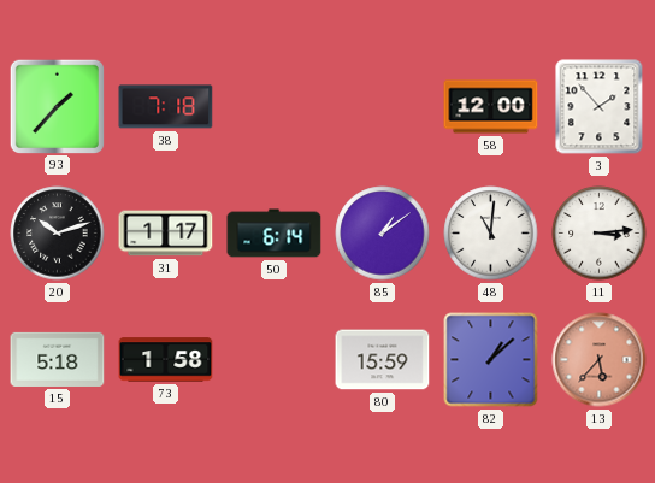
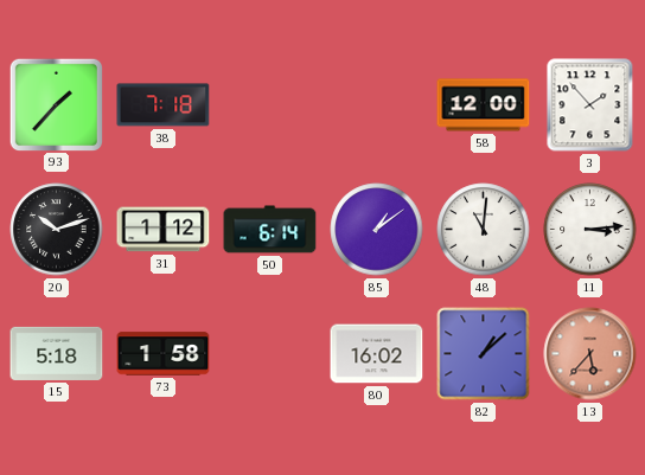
31: 1:17 -> 1:12 (164, 230)
80: 15:59 -> 16:02 (377, 354)
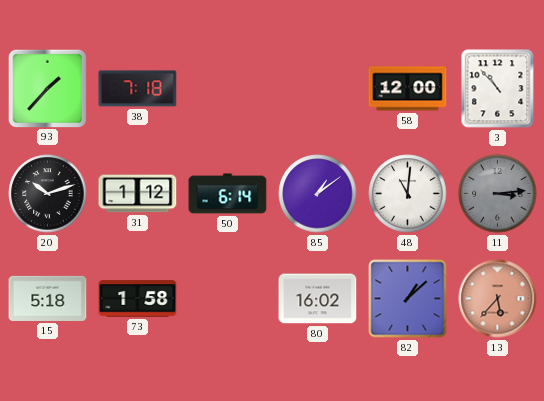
3: 1:53 -> 10:53 (498, 89)
11 dial: white -> grey (498, 194)
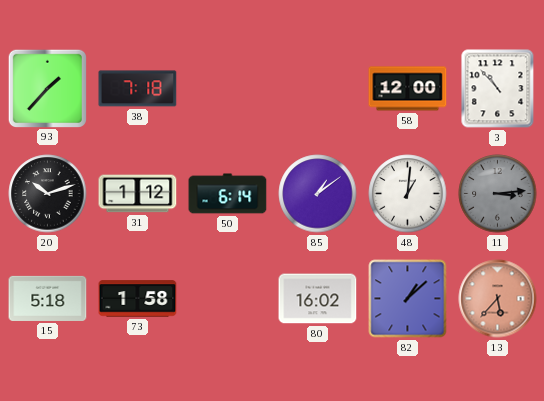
48: 11:01 -> 1:01 (408, 194)
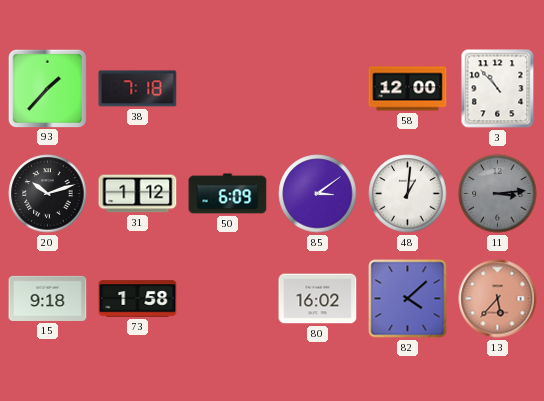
50: 6:14 -> 6:09 (228, 194)
85: 1:09 -> 3:09 (318, 194)
15: 5:18 -> 9:18 (48, 298)
82: 1:08 -> 4:08 (408, 299)
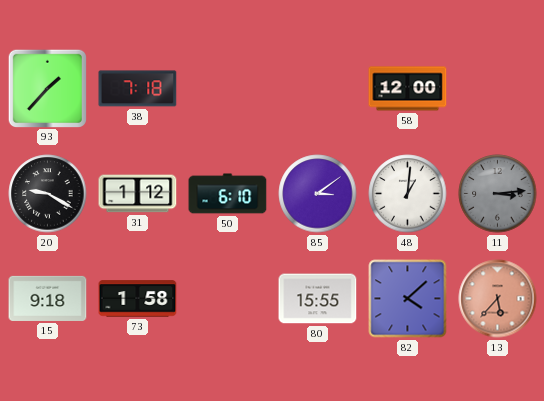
3: 10:53 -> none (498, 89)
20: 10:12 -> 9:20 (48, 194)
50: 6:09 -> 6:10 (228, 194)
80: 16:02 -> 15:55 (318, 299)
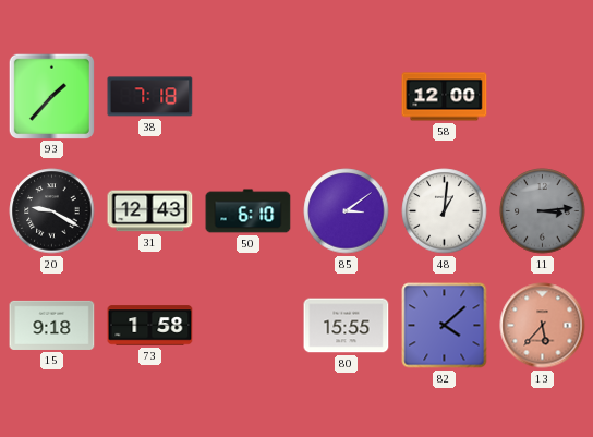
31: 1:12 -> 12:43 (150, 211)
